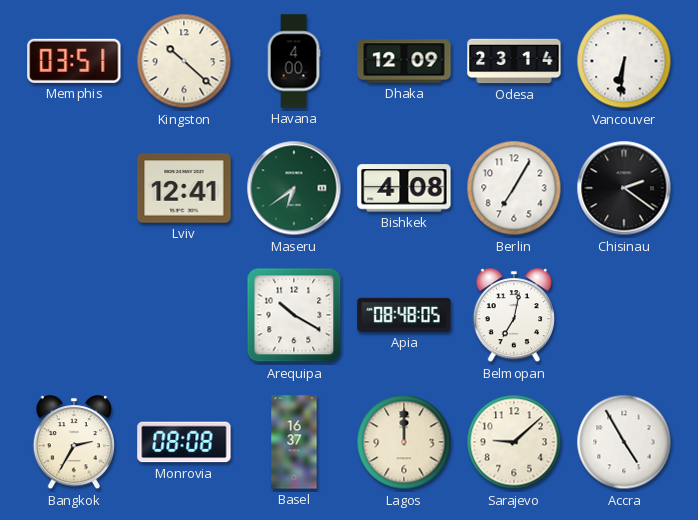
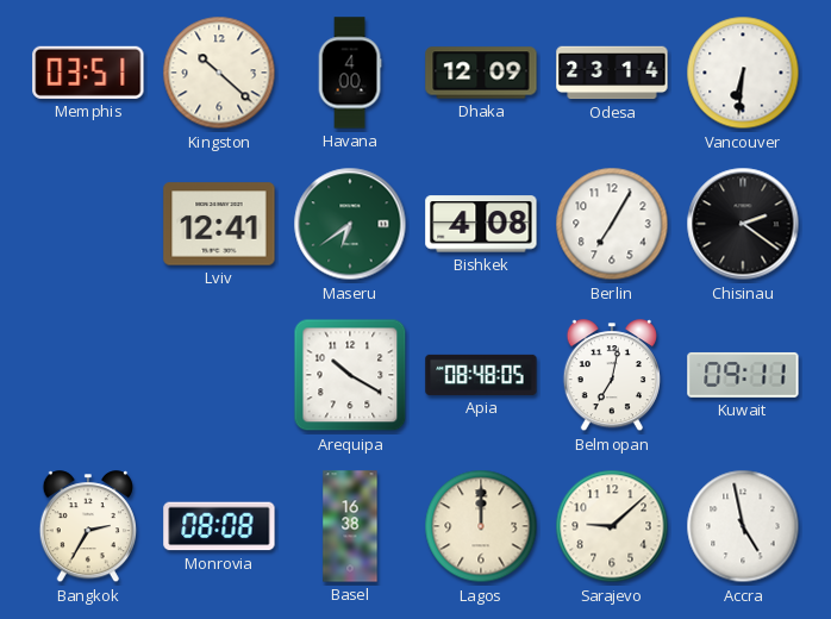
Kuwait: none -> 09:11 (743, 375)
Basel: 16:37 -> 16:38 (350, 526)
Accra: 4:55 -> 4:58 (743, 526)
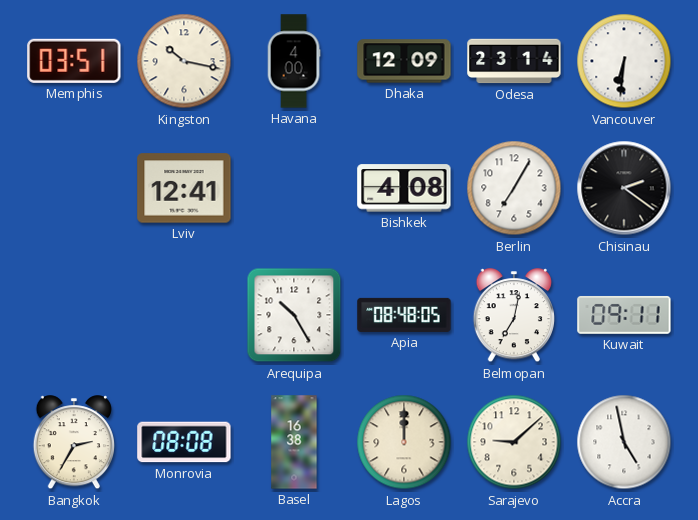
Kingston: 10:22 -> 10:17 (184, 61)
Maseru: 6:39 -> none (350, 224)
Arequipa: 10:20 -> 10:25 (294, 315)
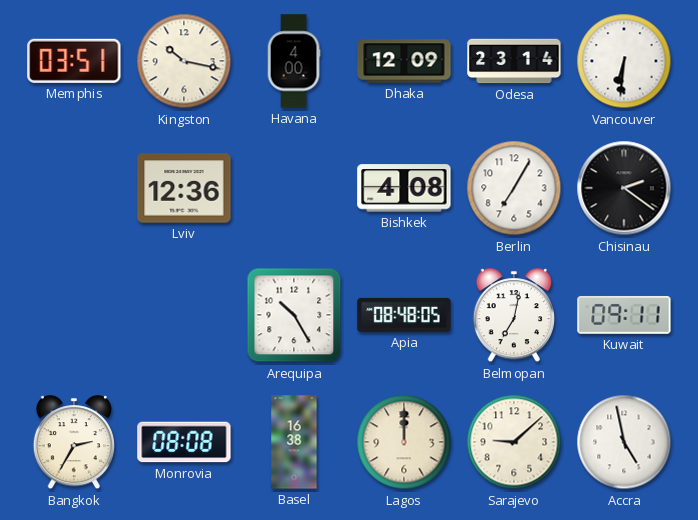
Lviv: 12:41 -> 12:36 (184, 188)
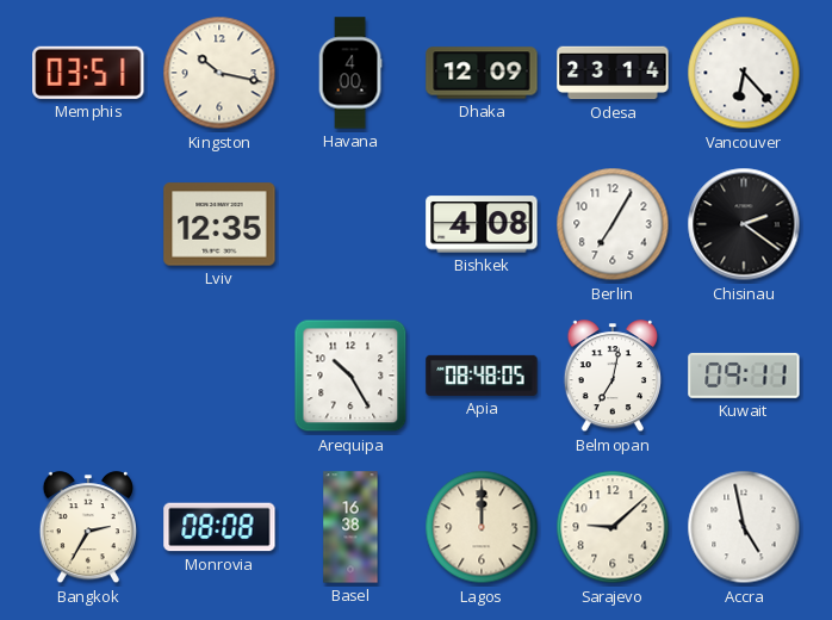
Vancouver: 6:31 -> 6:23 (744, 73)
Lviv: 12:36 -> 12:35 (219, 224)
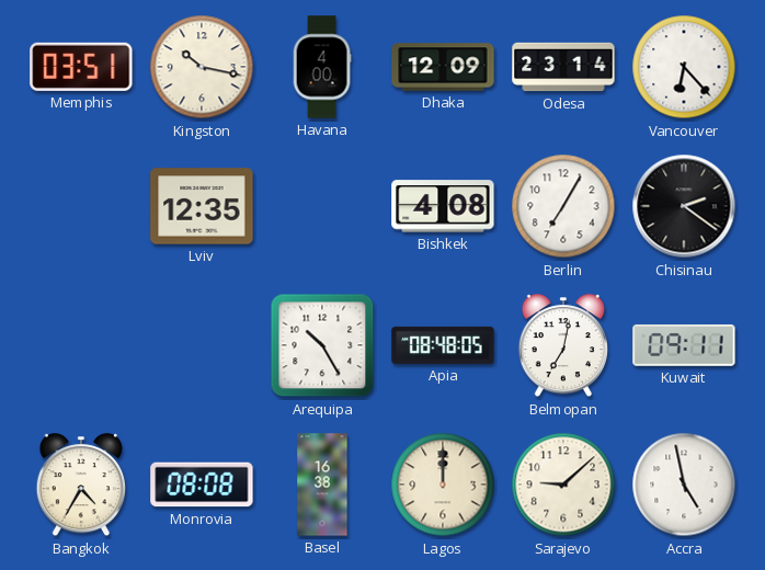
Bangkok: 2:35 -> 4:35 (80, 486)
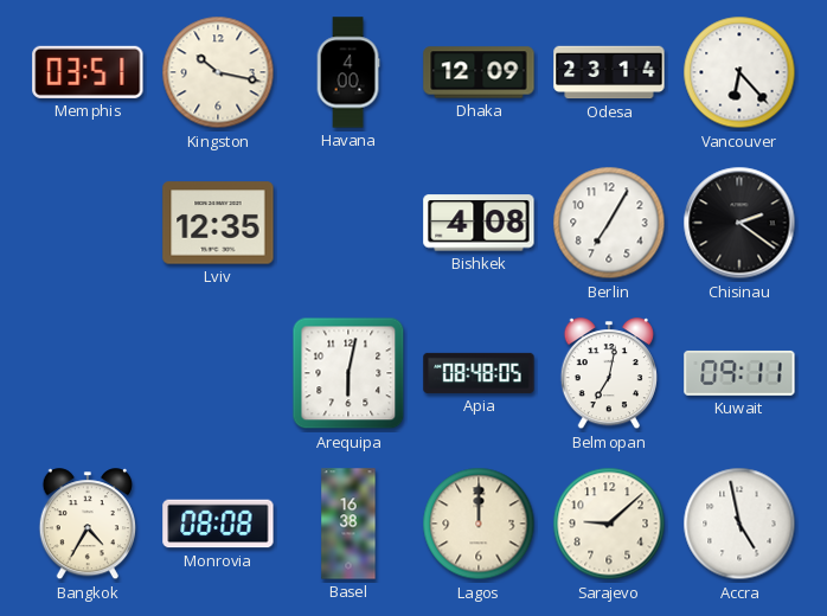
Arequipa: 10:25 -> 6:02 (348, 373)
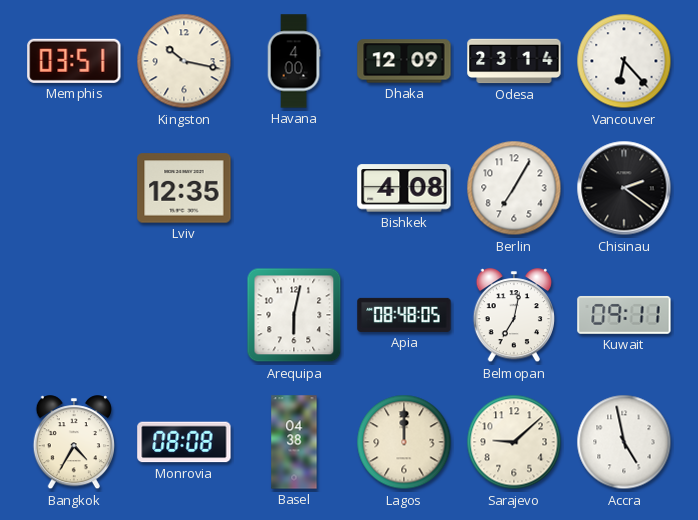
Basel: 16:38 -> 04:38 (294, 442)
